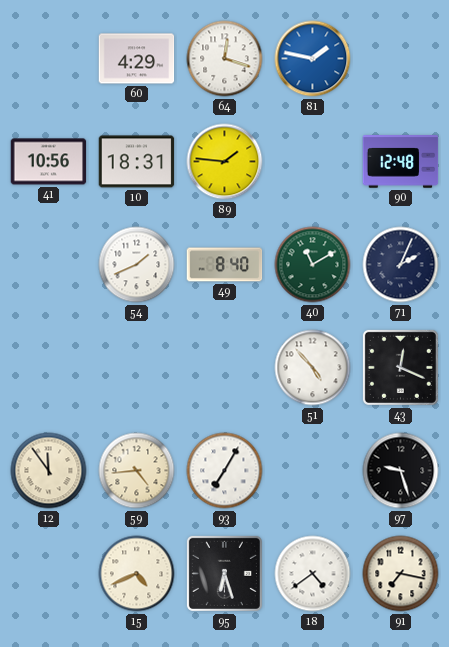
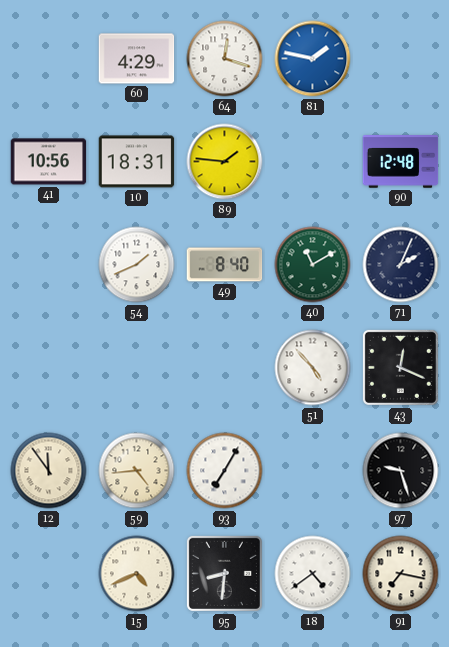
95: 6:27 -> 8:31 (224, 573)
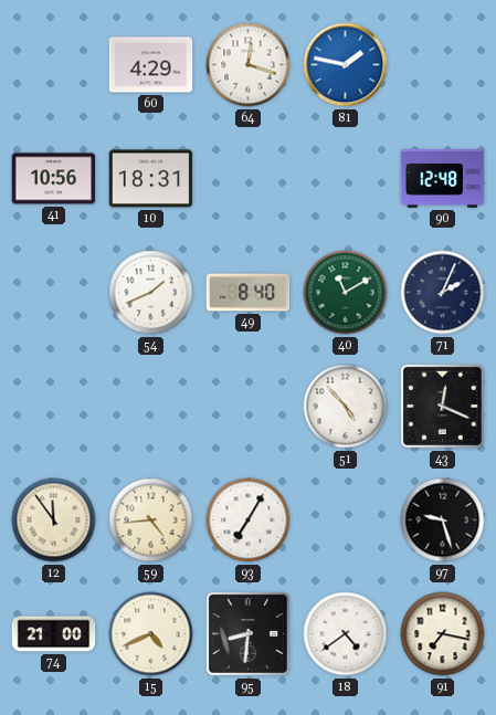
89: 1:46 -> none (225, 162)
74: none -> 21:00 (54, 634)
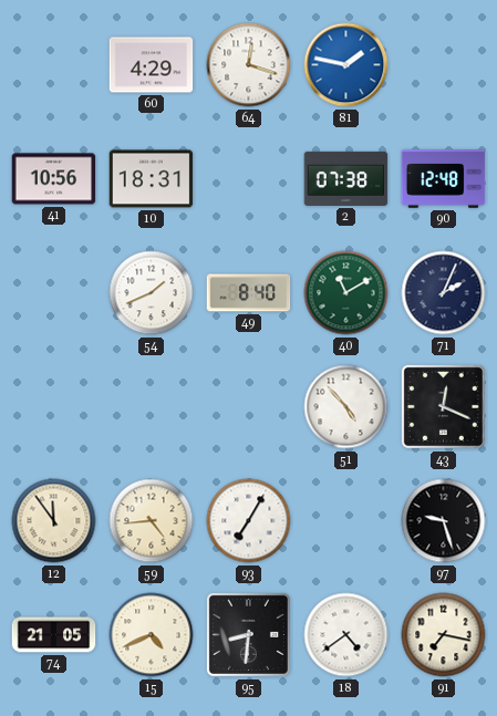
2: none -> 07:38 (346, 178)
74: 21:00 -> 21:05 (54, 635)
